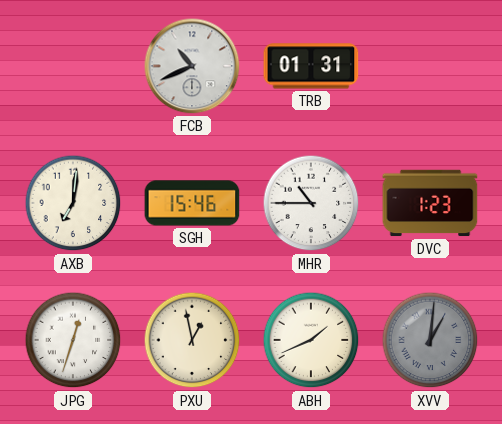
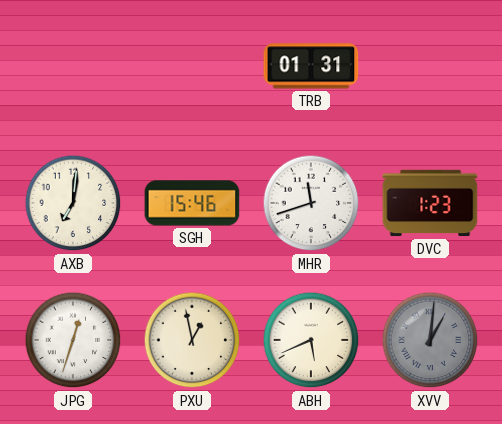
FCB: 10:41 -> none (192, 66)
MHR: 10:45 -> 11:42 (311, 203)
ABH: 1:41 -> 5:41 (311, 340)
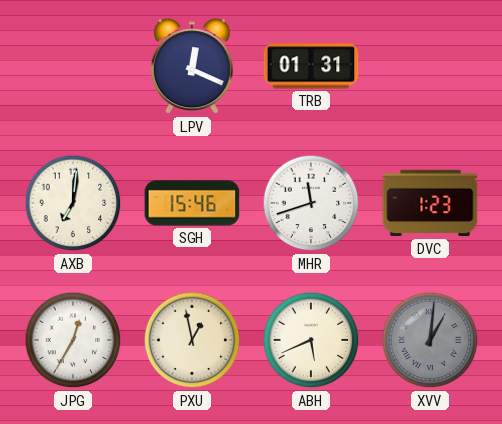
LPV: none -> 12:19 (192, 67)
JPG: 12:33 -> 12:35 (73, 340)
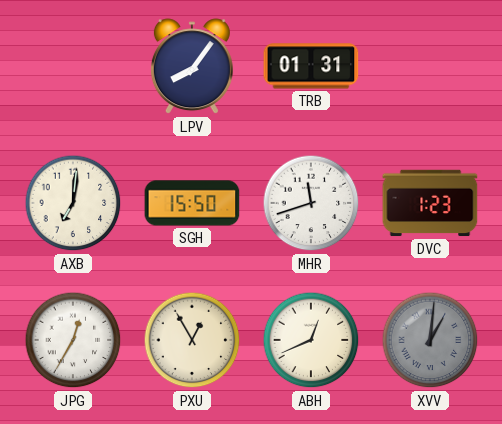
LPV: 12:19 -> 8:06 (192, 67)
SGH: 15:46 -> 15:50 (192, 203)
PXU: 12:58 -> 12:55 (192, 340)
ABH: 5:41 -> 12:41 (311, 340)
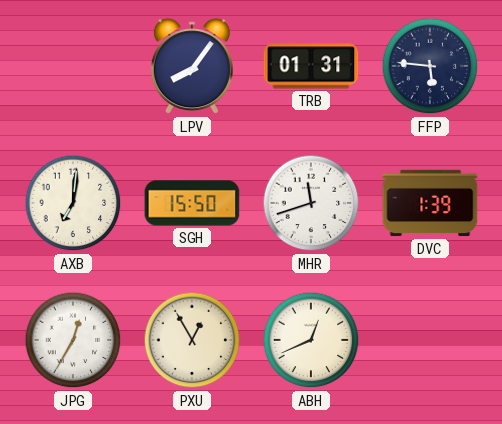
FFP: none -> 5:46 (430, 66)
DVC: 1:23 -> 1:39 (430, 203)
XVV: 1:01 -> none (430, 340)
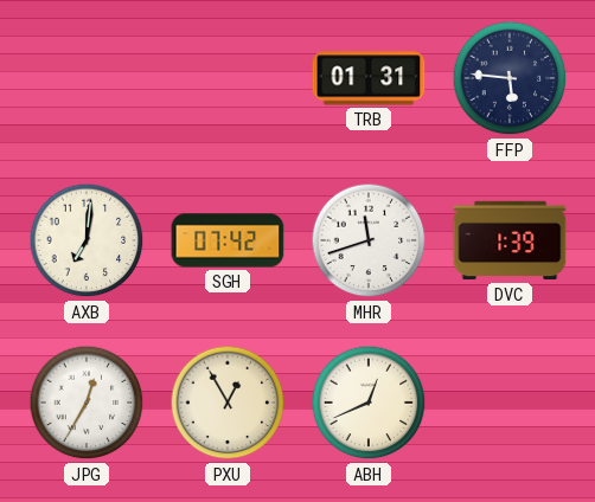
LPV: 8:06 -> none (192, 67)
SGH: 15:50 -> 07:42 (228, 240)
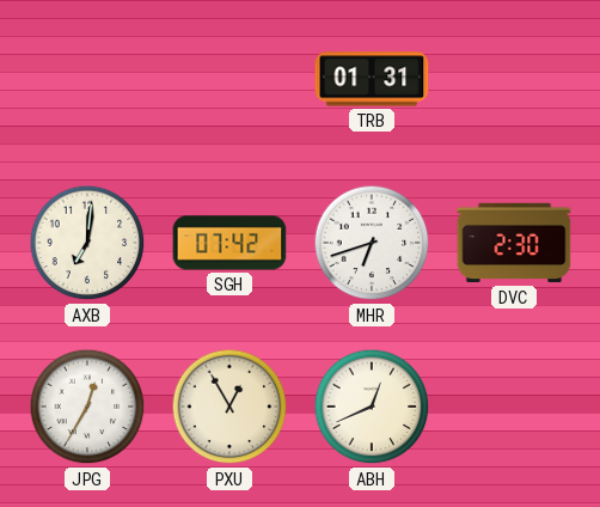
FFP: 5:46 -> none (510, 78)
MHR: 11:42 -> 6:42 (372, 243)
DVC: 1:39 -> 2:30 (514, 243)
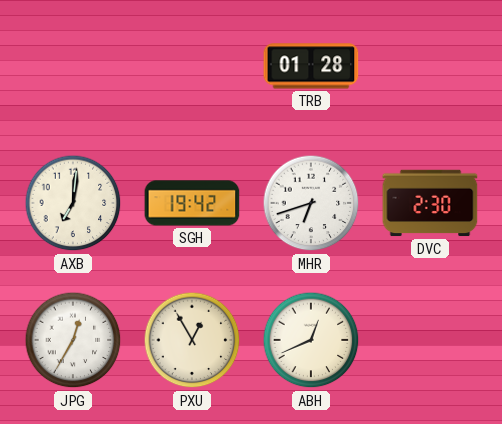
TRB: 01:31 -> 01:28 (311, 66)
SGH: 07:42 -> 19:42 (192, 203)
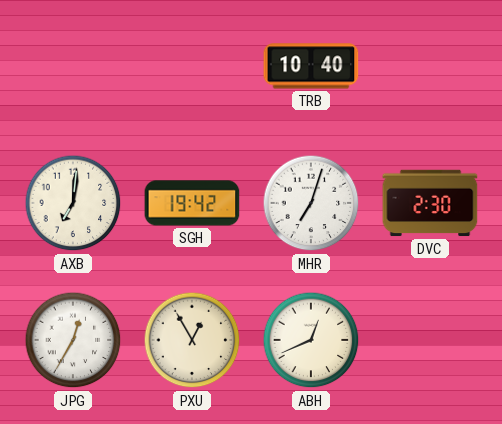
TRB: 01:28 -> 10:40 (311, 66)
MHR: 6:42 -> 7:03 (311, 203)
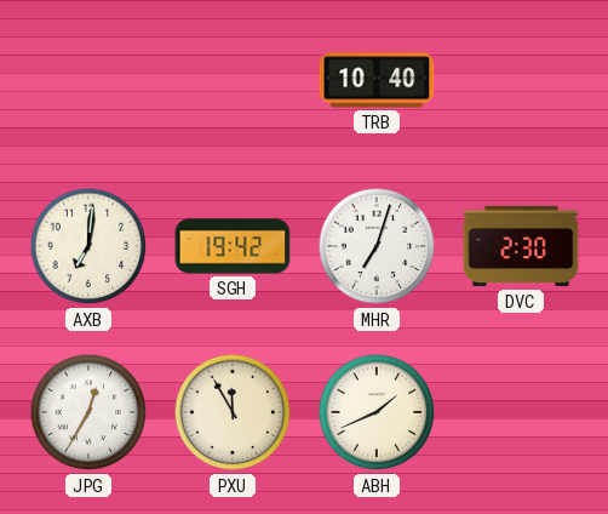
PXU: 12:55 -> 11:55 (233, 412)
ABH: 12:41 -> 1:41 (377, 412)
